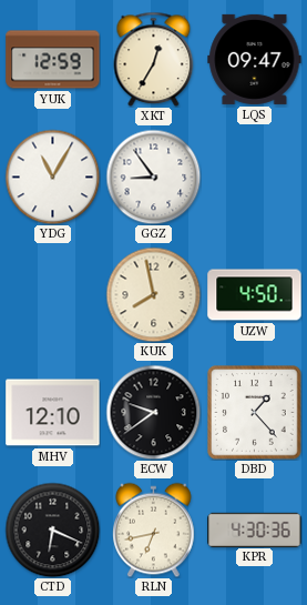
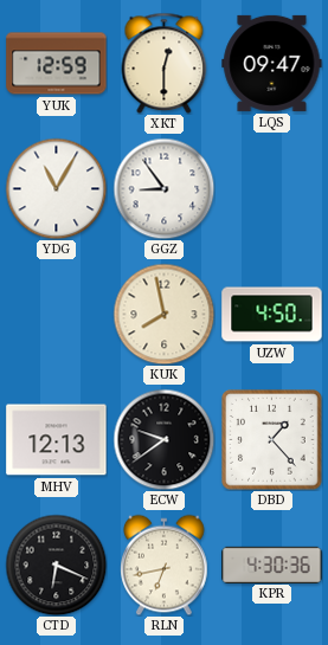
XKT: 12:35 -> 12:30 (165, 63)
MHV: 12:10 -> 12:13 (57, 440)
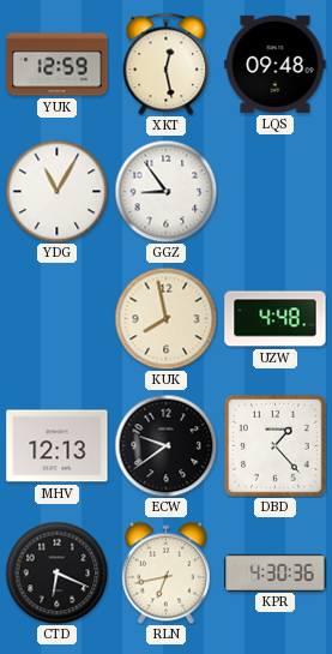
XKT: 12:30 -> 12:28 (167, 64)
LQS: 09:47 -> 09:48 (276, 64)
UZW: 4:50 -> 4:48 (276, 319)
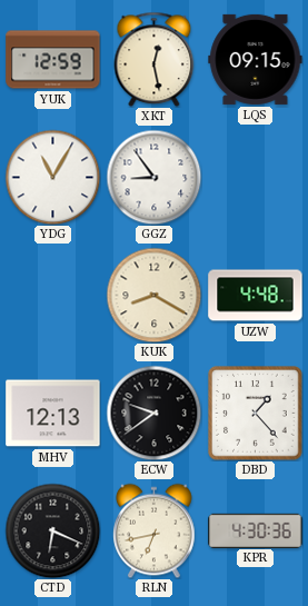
LQS: 09:48 -> 09:15 (256, 59)
KUK: 7:58 -> 8:20 (153, 295)
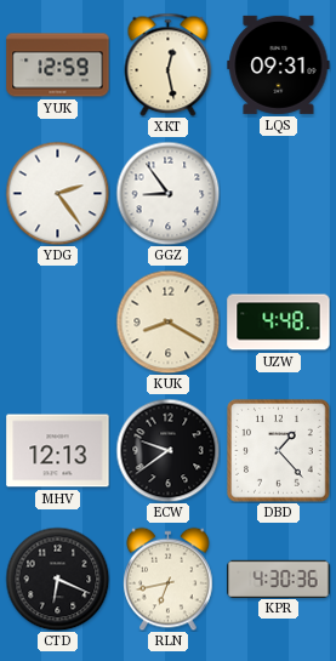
LQS: 09:15 -> 09:31 (279, 64)
YDG: 11:05 -> 2:24 (57, 193)
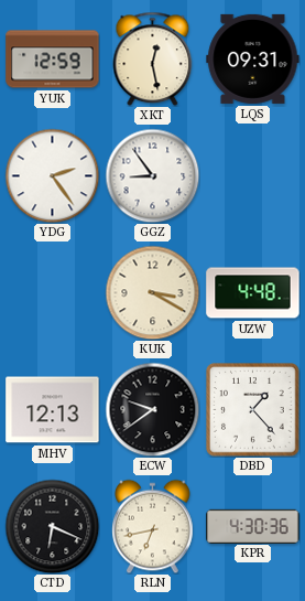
KUK: 8:20 -> 3:20 (152, 292)
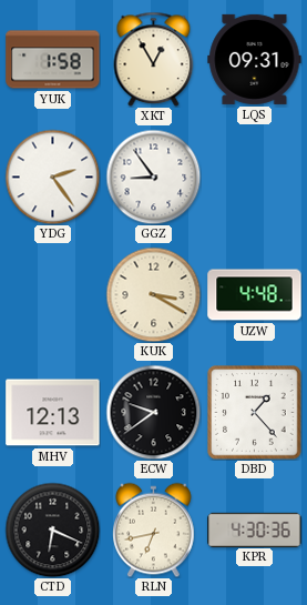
YUK: 12:59 -> 1:58 (53, 60)
XKT: 12:28 -> 12:55 (154, 59)
